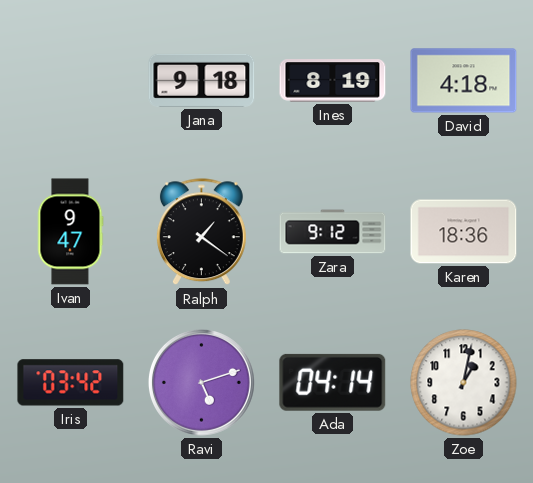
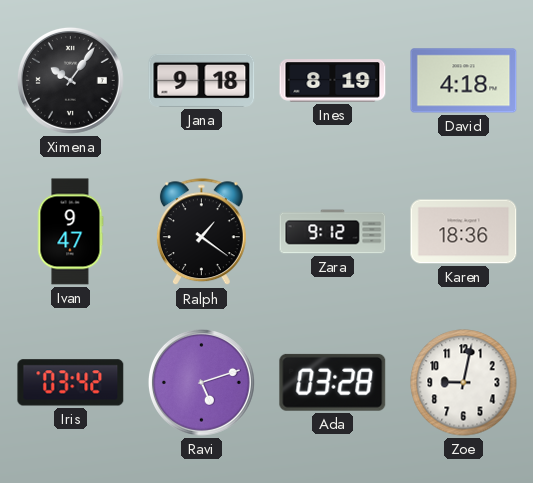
Ximena: none -> 10:06 (70, 80)
Ada: 04:14 -> 03:28 (333, 382)
Zoe: 1:02 -> 9:02 (464, 383)
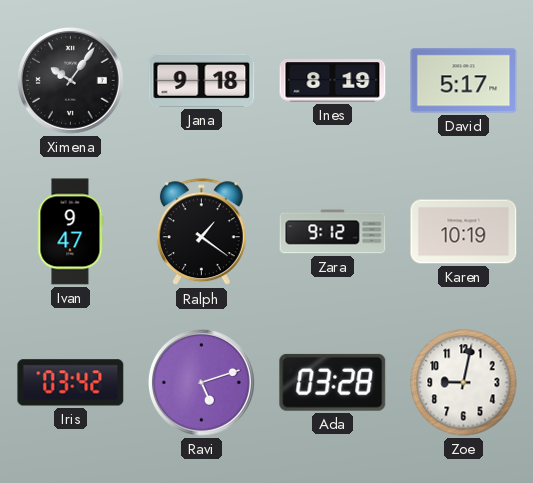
David: 4:18 -> 5:17 (464, 81)
Karen: 18:36 -> 10:19 (464, 232)
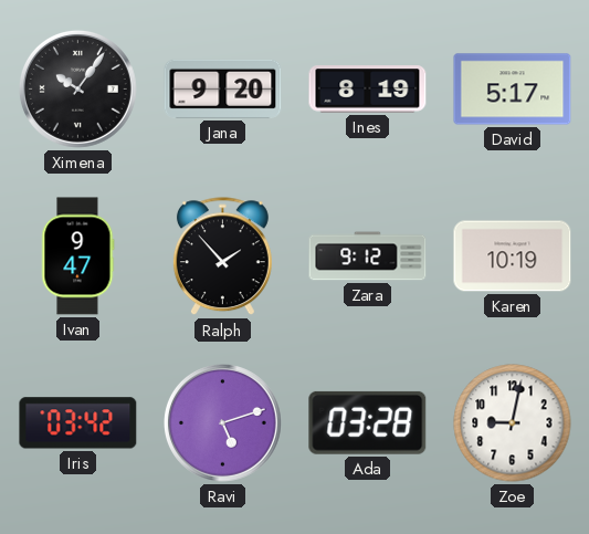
Jana: 9:18 -> 9:20 (223, 88)
Ralph: 1:21 -> 1:53 (222, 256)
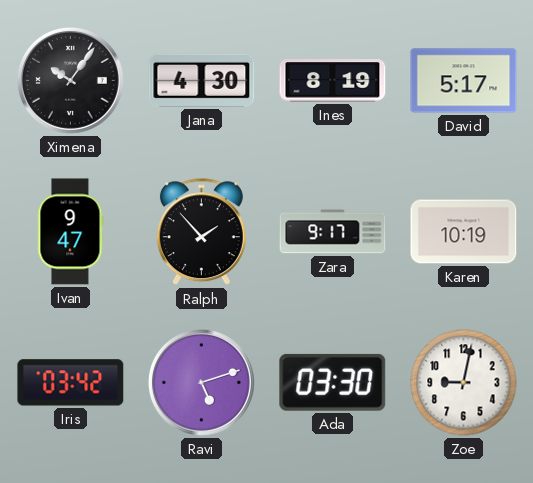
Jana: 9:20 -> 4:30 (202, 80)
Zara: 9:12 -> 9:17 (333, 232)
Ada: 03:28 -> 03:30 (333, 382)
